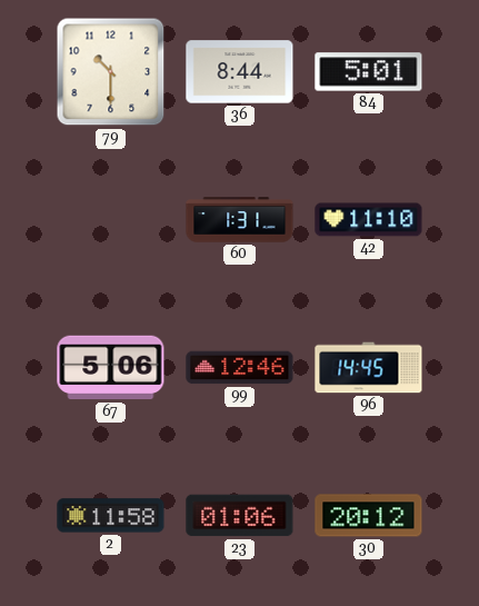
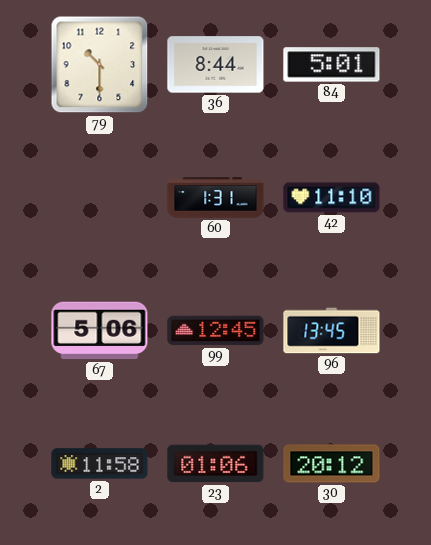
99: 12:46 -> 12:45 (216, 331)
96: 14:45 -> 13:45 (332, 331)
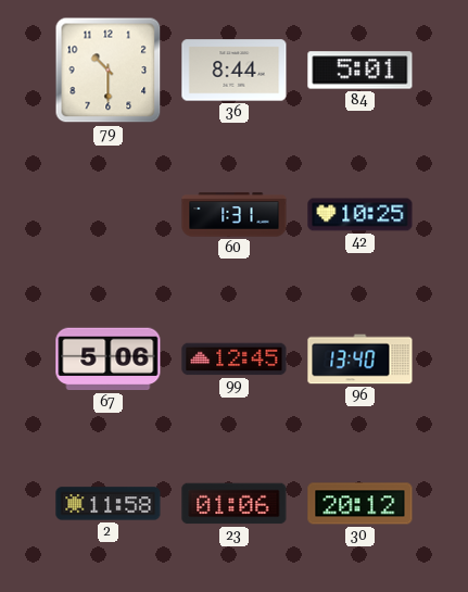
42: 11:10 -> 10:25 (361, 215)
96: 13:45 -> 13:40 (361, 360)
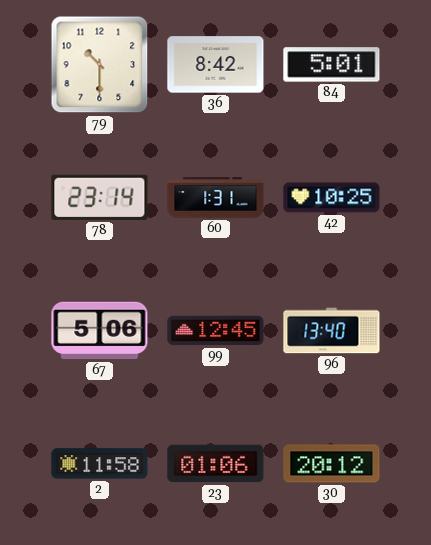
36: 8:44 -> 8:42 (216, 65)
78: none -> 23:14 (100, 197)
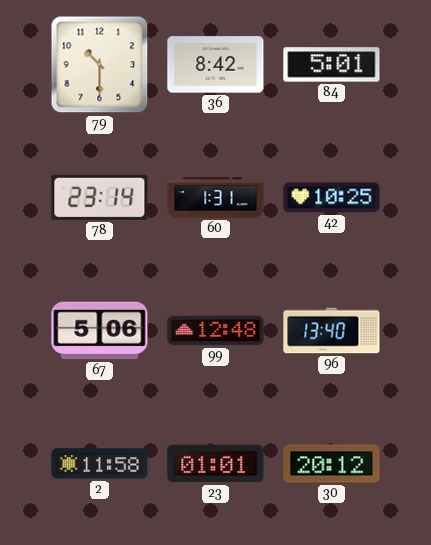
99: 12:45 -> 12:48 (216, 331)
23: 01:06 -> 01:01 (216, 464)
